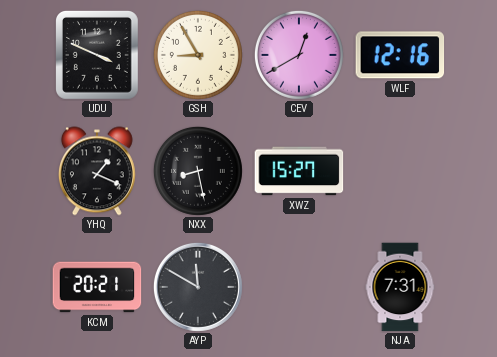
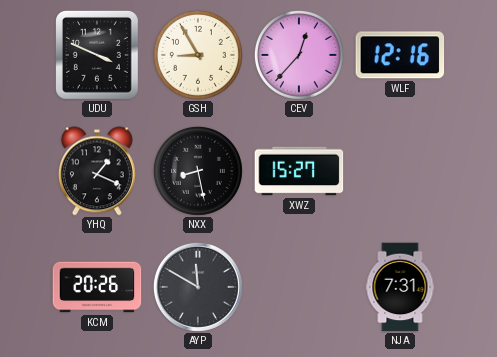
CEV: 12:40 -> 12:37 (299, 55)
KCM: 20:21 -> 20:26 (97, 287)
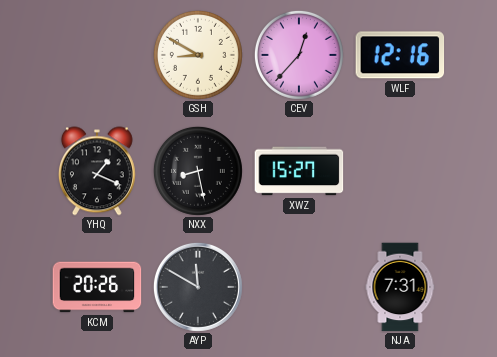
UDU: 3:49 -> none (97, 55)
GSH: 8:55 -> 8:50 (198, 55)
